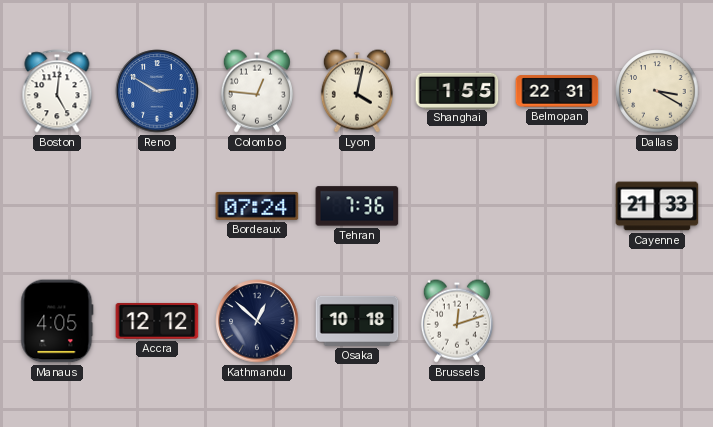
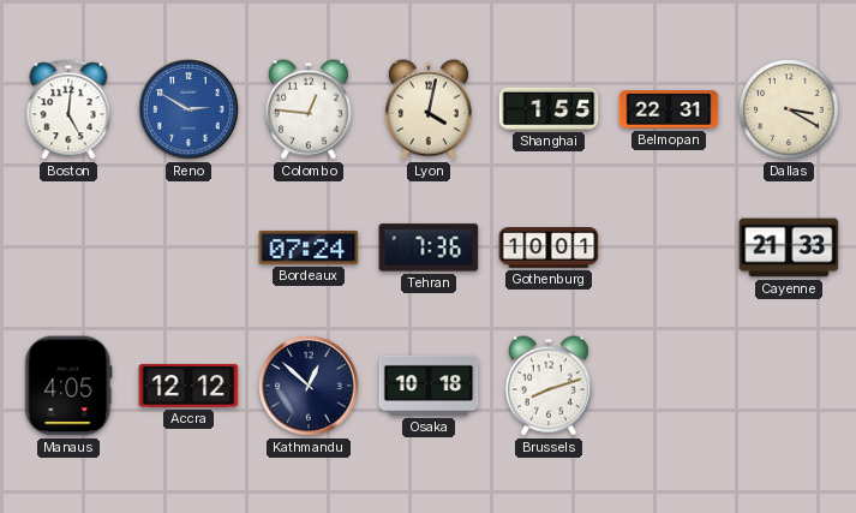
Gothenburg: none -> 10:01 (549, 249)
Brussels: 12:12 -> 8:12 (549, 386)
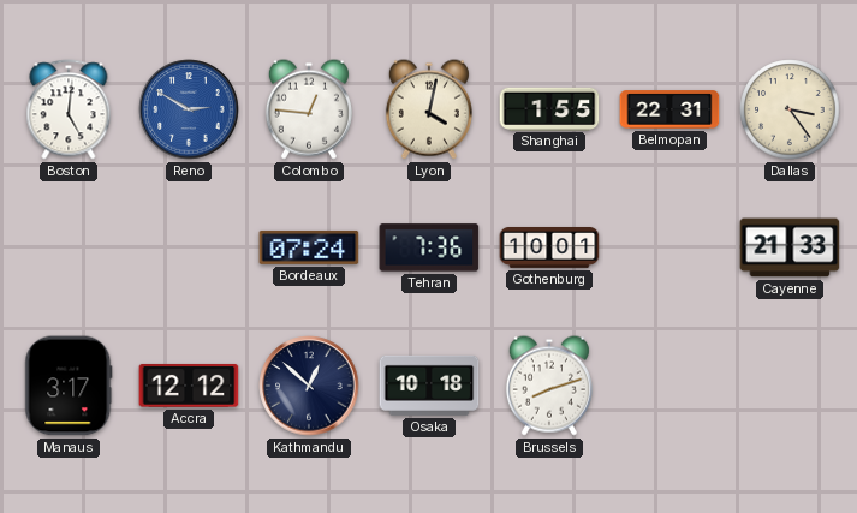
Dallas: 3:20 -> 3:24 (790, 109)
Manaus: 4:05 -> 3:17 (69, 386)
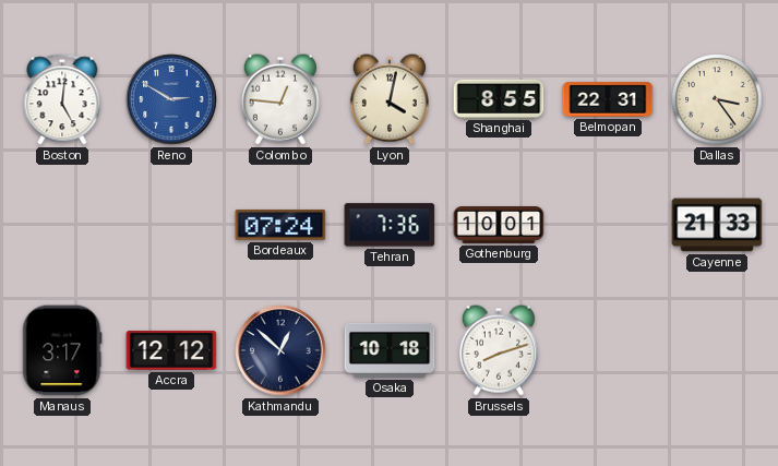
Shanghai: 1:55 -> 8:55 (499, 98)
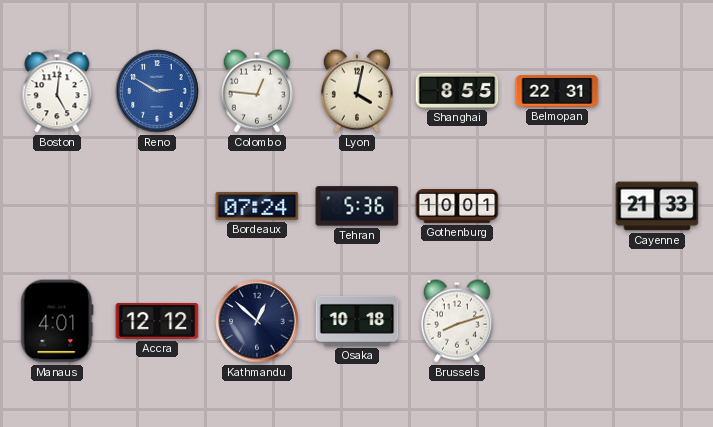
Dallas: 3:24 -> none (717, 99)
Tehran: 7:36 -> 5:36 (357, 206)
Manaus: 3:17 -> 4:01 (57, 321)
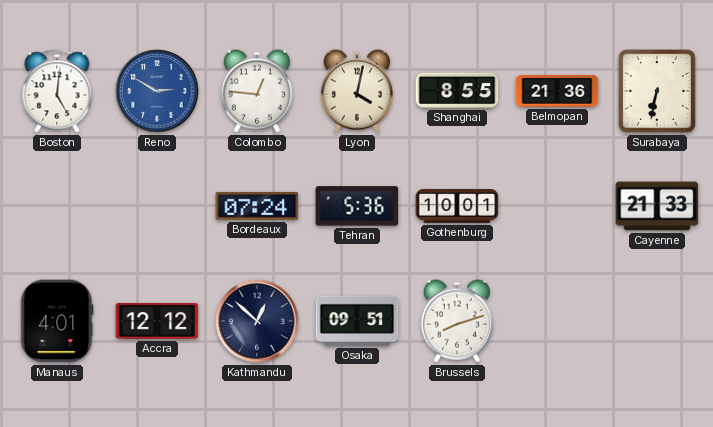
Belmopan: 22:31 -> 21:36 (557, 91)
Surabaya: none -> 6:32 (657, 91)
Osaka: 10:18 -> 09:51 (357, 321)
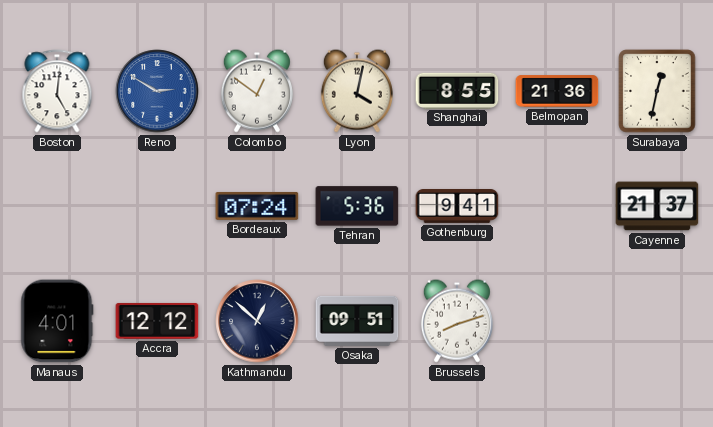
Colombo: 12:46 -> 12:51 (257, 91)
Surabaya: 6:32 -> 12:32 (657, 91)
Gothenburg: 10:01 -> 9:41 (457, 207)
Cayenne: 21:33 -> 21:37 (657, 206)
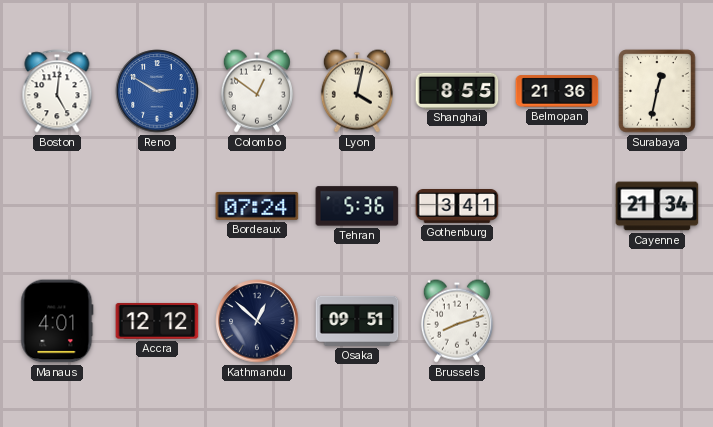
Gothenburg: 9:41 -> 3:41 (457, 207)
Cayenne: 21:37 -> 21:34 (657, 206)
